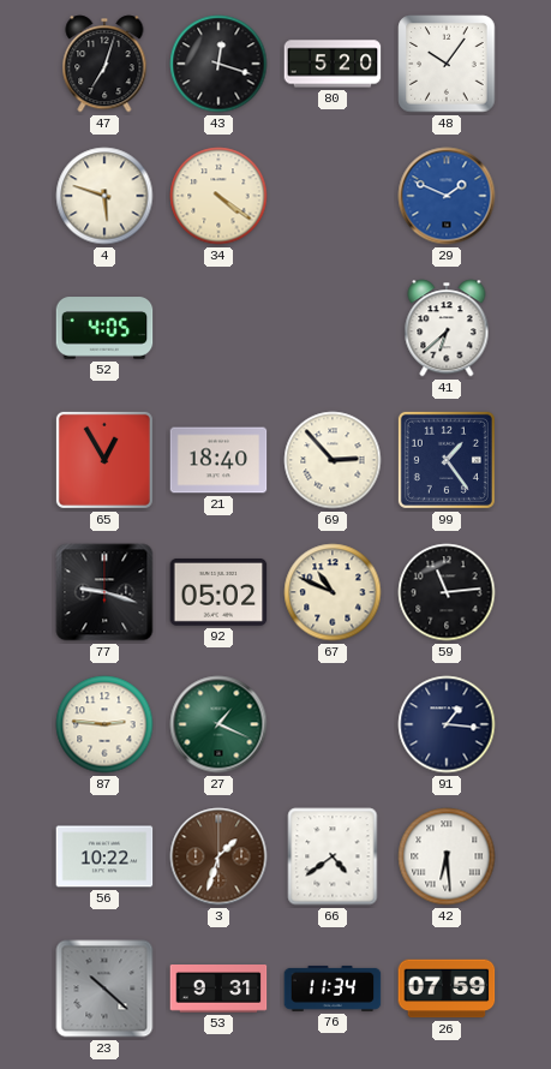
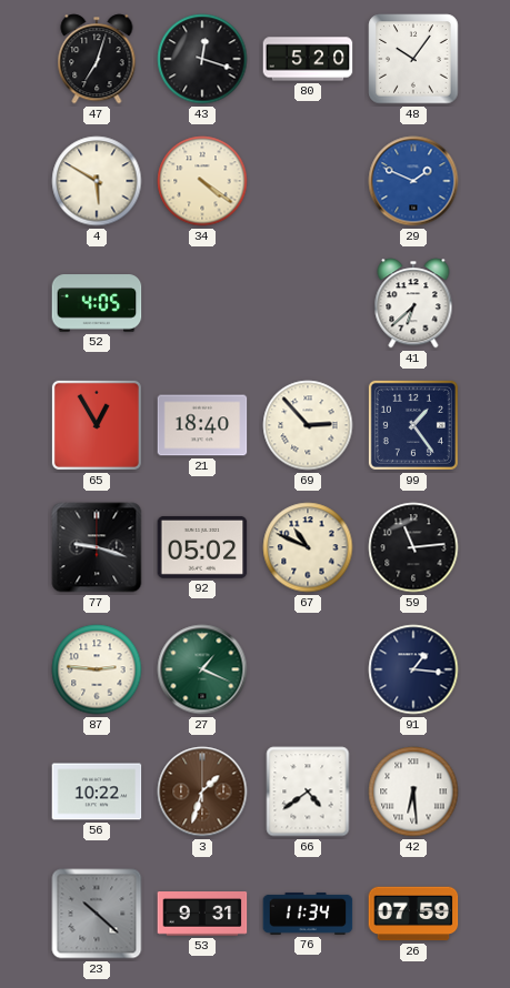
4: 5:48 -> 5:50 (97, 181)
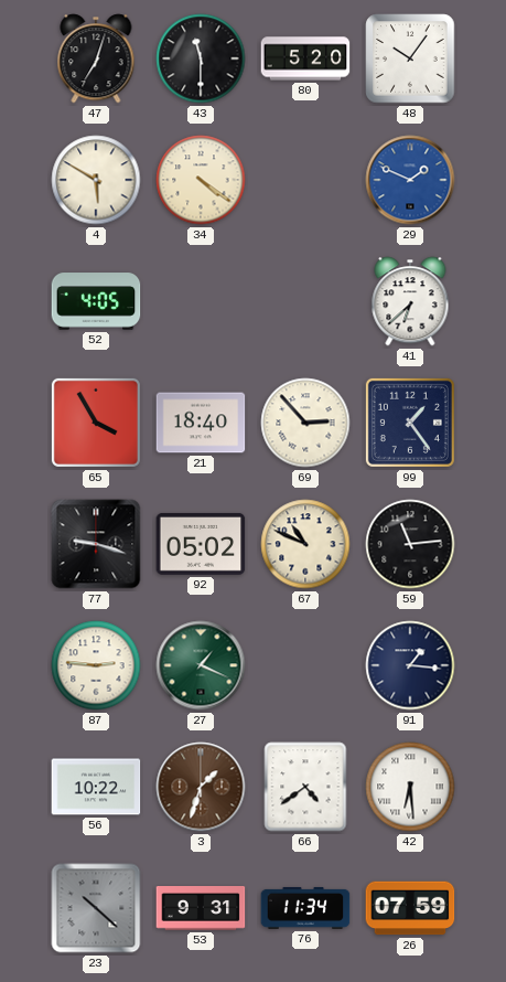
43: 12:18 -> 11:30 (201, 58)
65: 12:55 -> 3:55 (96, 423)
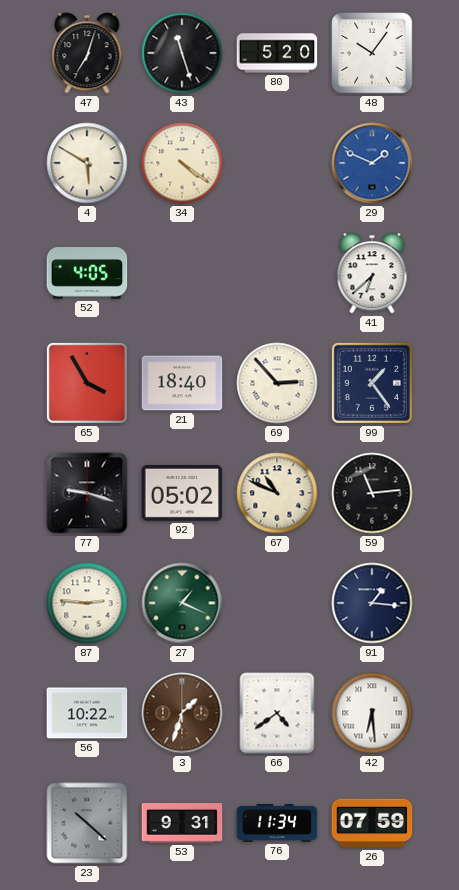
43: 11:30 -> 11:27 (182, 53)
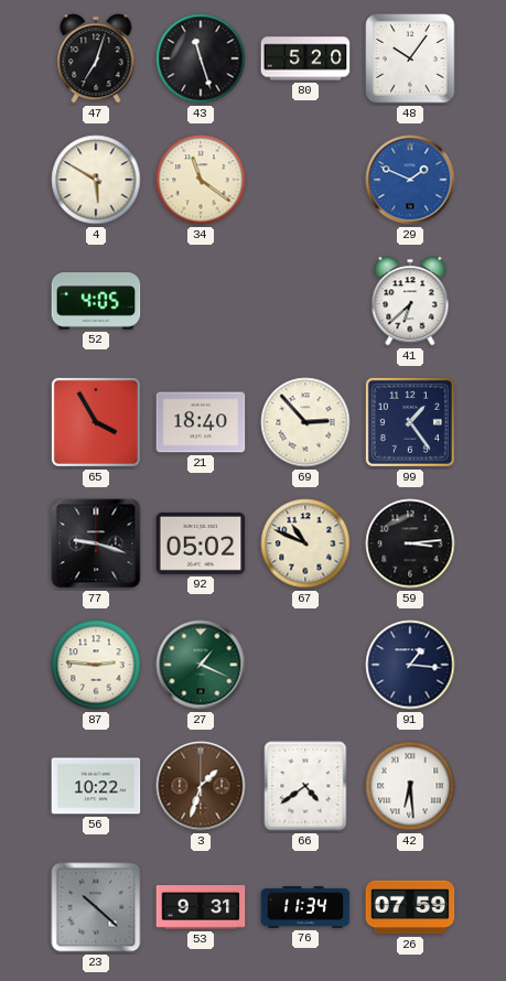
34: 4:21 -> 11:21 (201, 180)
59: 11:14 -> 3:14 (410, 543)
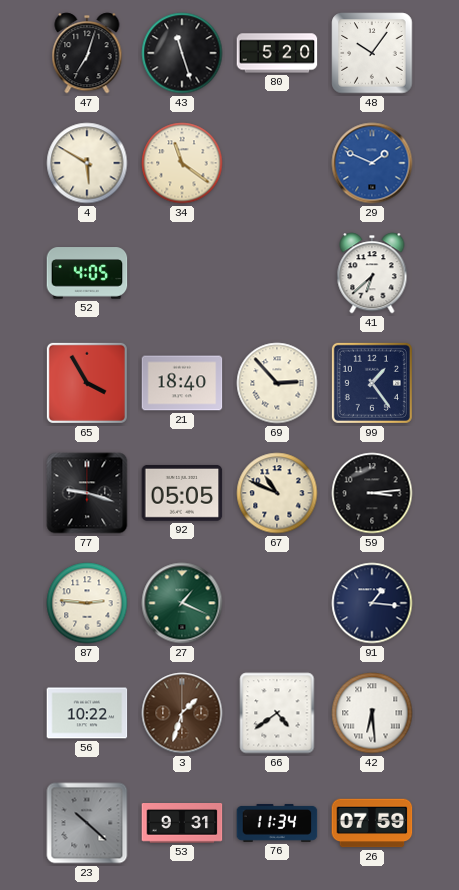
92: 05:02 -> 05:05 (182, 493)
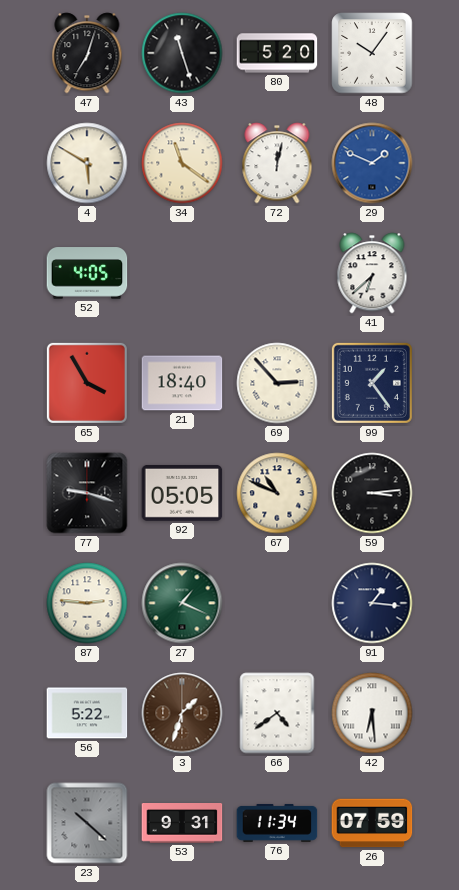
72: none -> 12:02 (277, 163)
56: 10:22 -> 5:22 (87, 713)
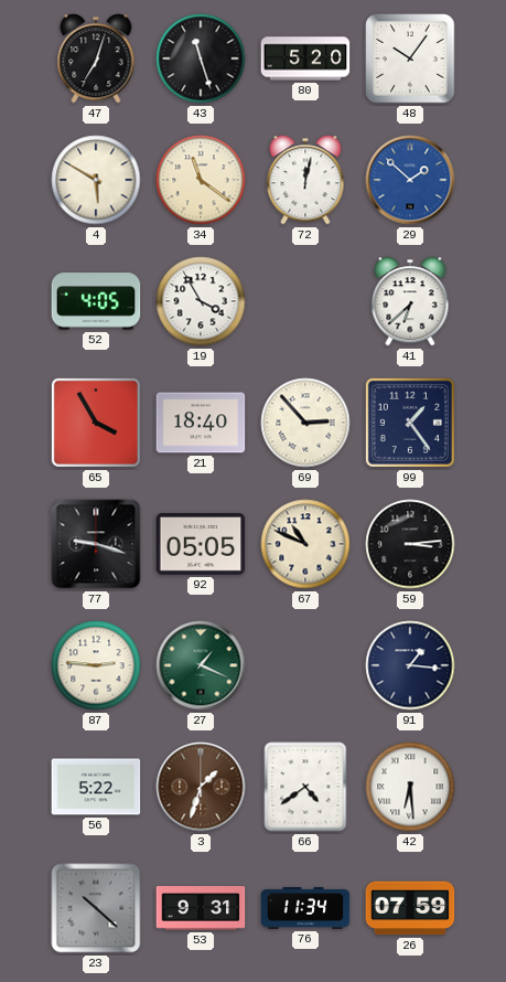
29: 1:49 -> 1:52 (410, 180)
19: none -> 3:55 (201, 301)
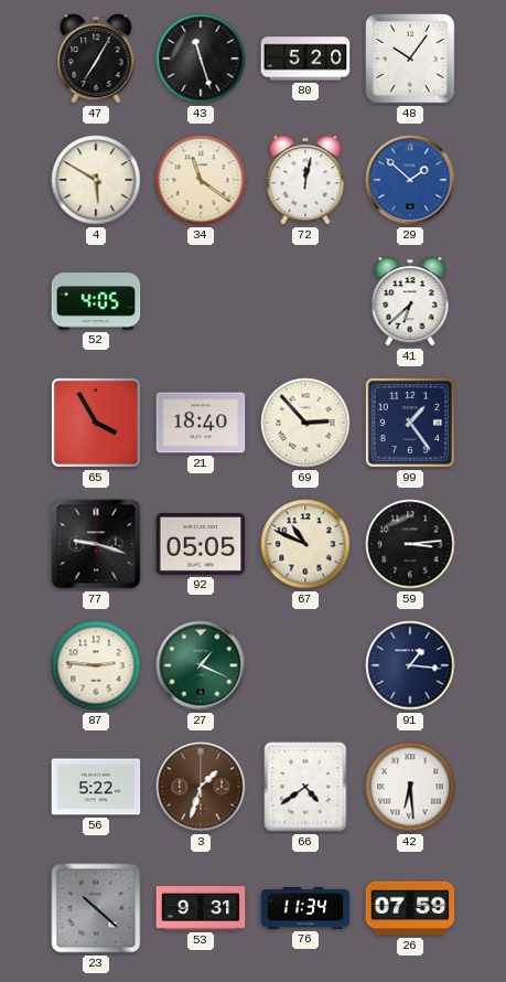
47: 7:03 -> 7:05 (96, 58)
19: 3:55 -> none (201, 301)
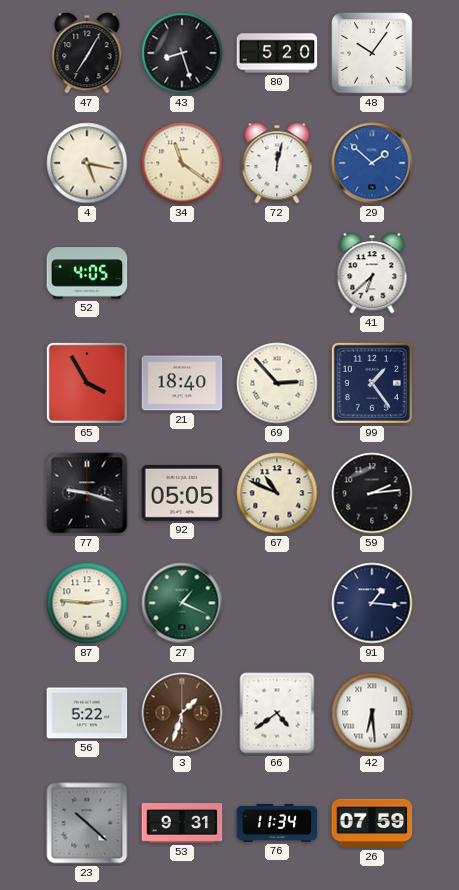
43: 11:27 -> 8:27 (182, 53)
4: 5:50 -> 5:17 (87, 163)
59: 3:14 -> 2:14 (372, 493)
